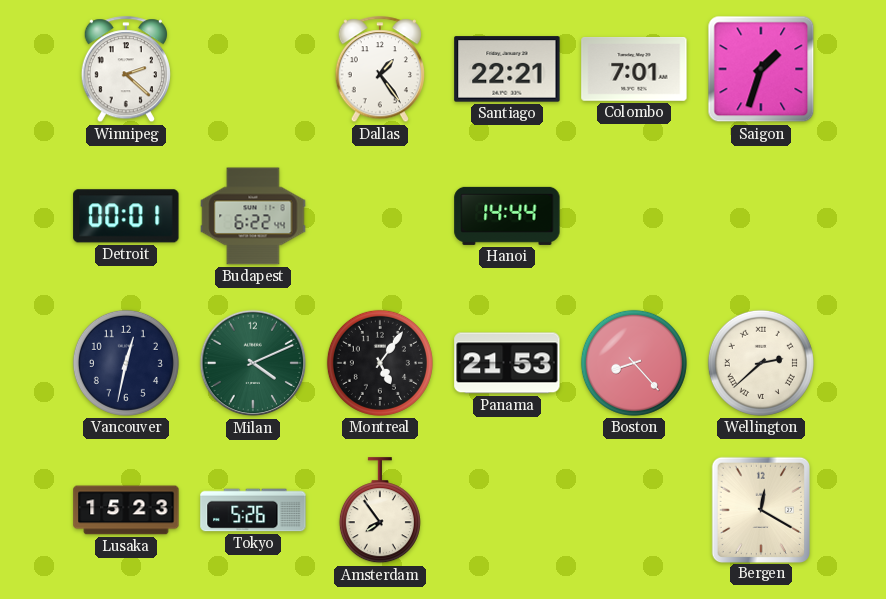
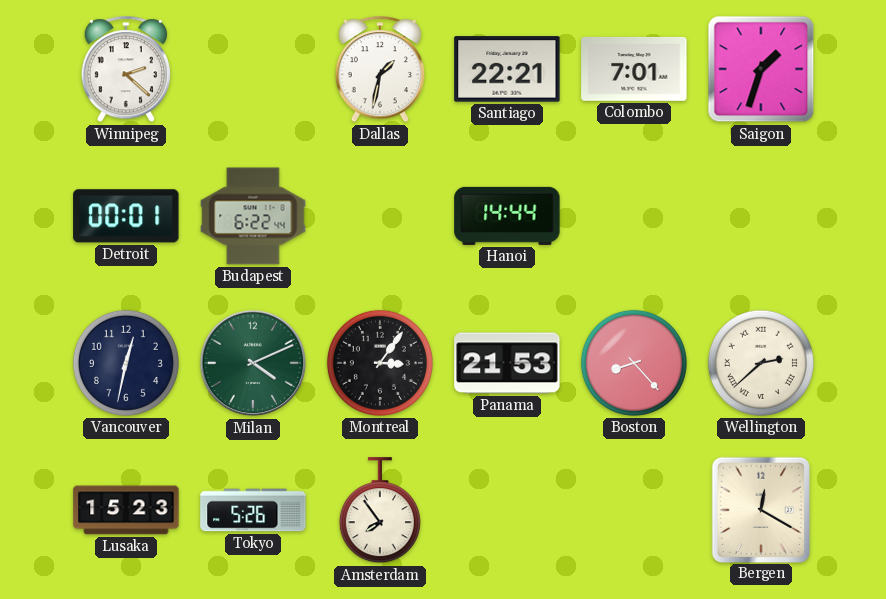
Dallas: 1:24 -> 1:32 (380, 70)
Montreal: 5:06 -> 3:06 (380, 363)
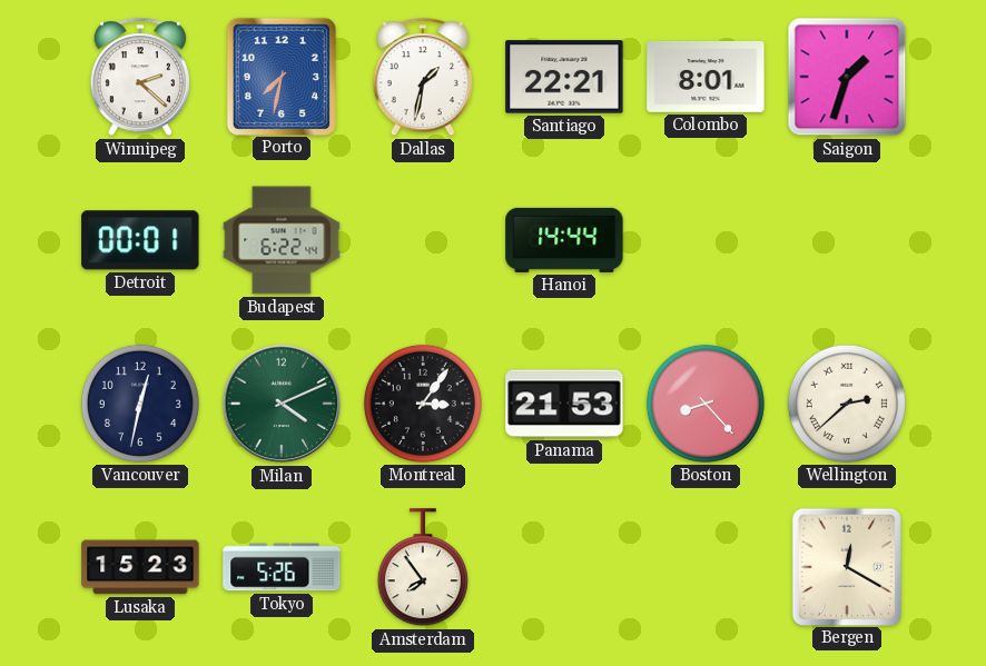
Porto: none -> 7:32 (280, 76)
Colombo: 7:01 -> 8:01 (706, 77)
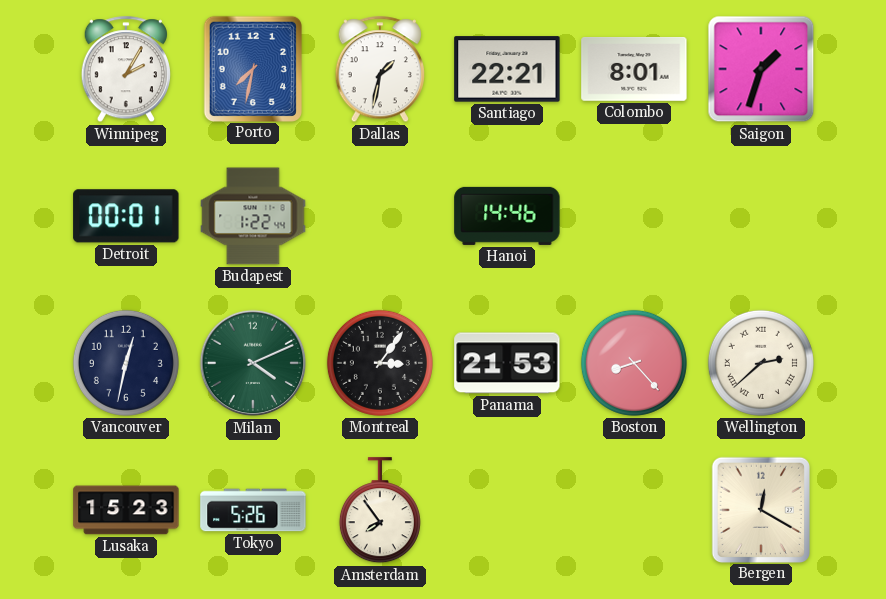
Winnipeg: 2:22 -> 2:05 (126, 70)
Budapest: 6:22 -> 1:22 (253, 216)
Hanoi: 14:44 -> 14:46 (507, 216)
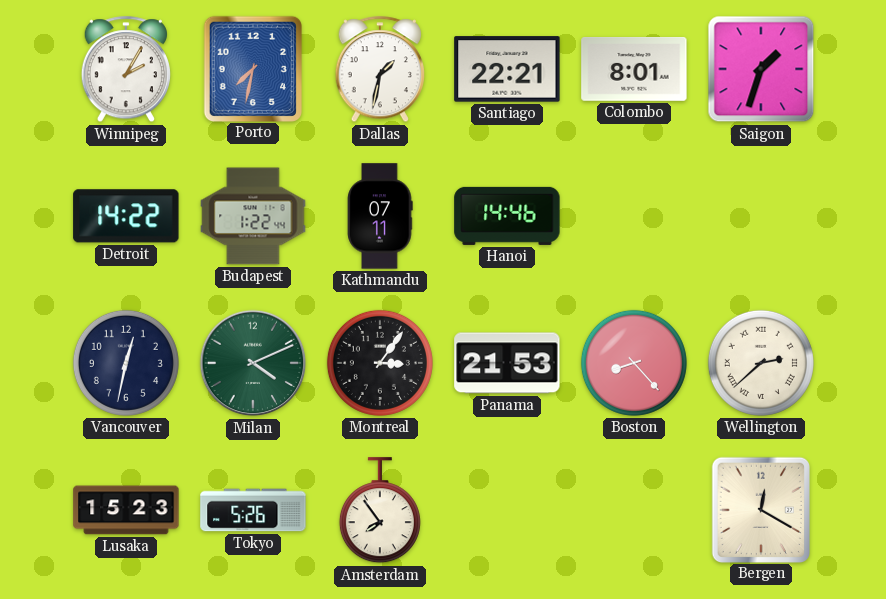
Detroit: 00:01 -> 14:22 (126, 216)
Kathmandu: none -> 07:11 (380, 216)
